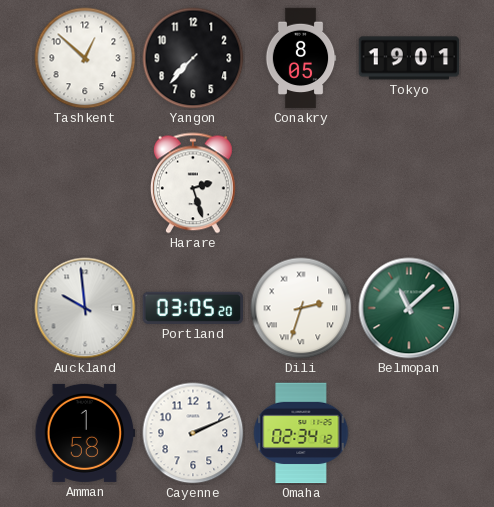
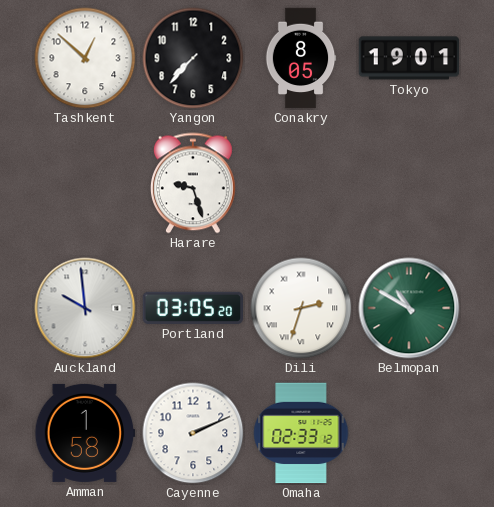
Harare: 2:27 -> 9:27 (193, 183)
Belmopan: 11:08 -> 10:50 (409, 308)
Omaha: 02:34 -> 02:33 (301, 433)
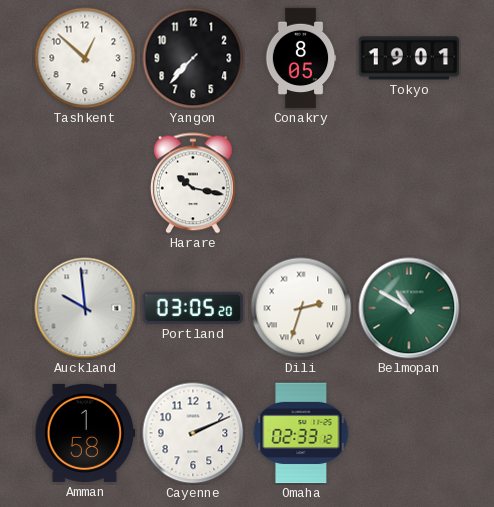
Harare: 9:27 -> 10:17 (193, 183)
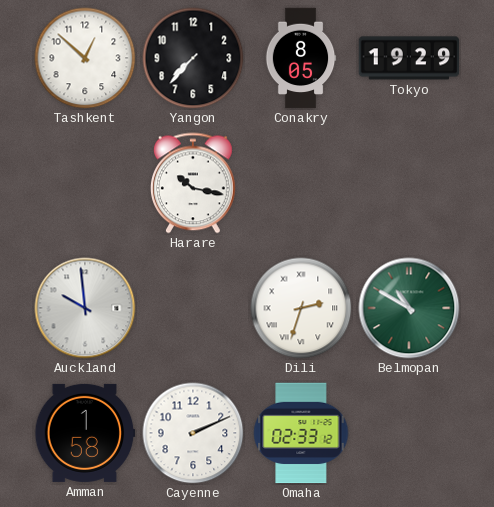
Tokyo: 19:01 -> 19:29 (409, 58)
Portland: 03:05 -> none (192, 308)
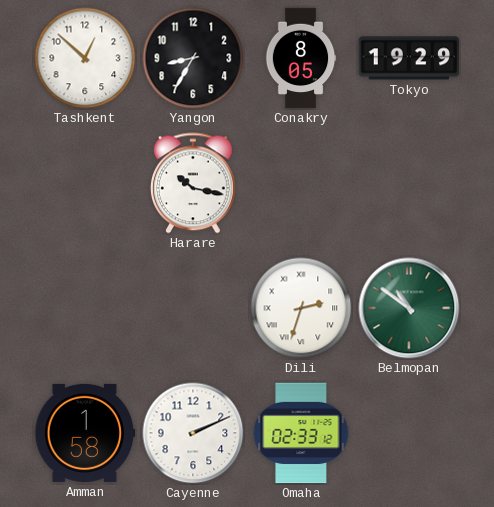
Yangon: 7:37 -> 8:35 (193, 58)
Auckland: 9:59 -> none (85, 308)
Belmopan: 10:50 -> 10:51 (409, 308)
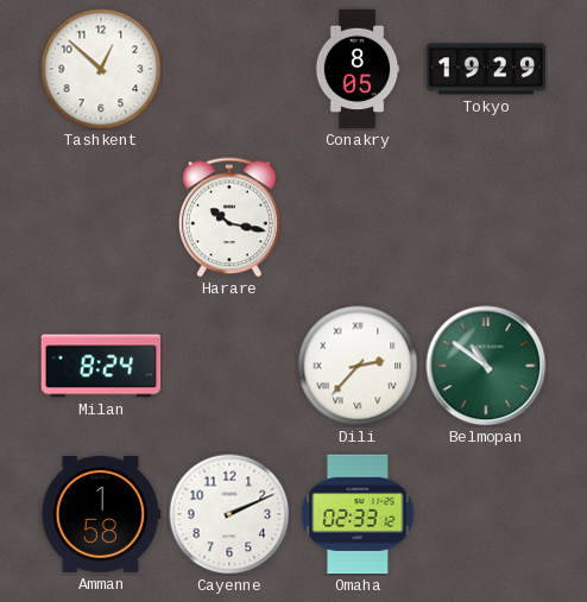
Yangon: 8:35 -> none (193, 58)
Milan: none -> 8:24 (101, 366)
Dili: 2:33 -> 2:37 (358, 366)
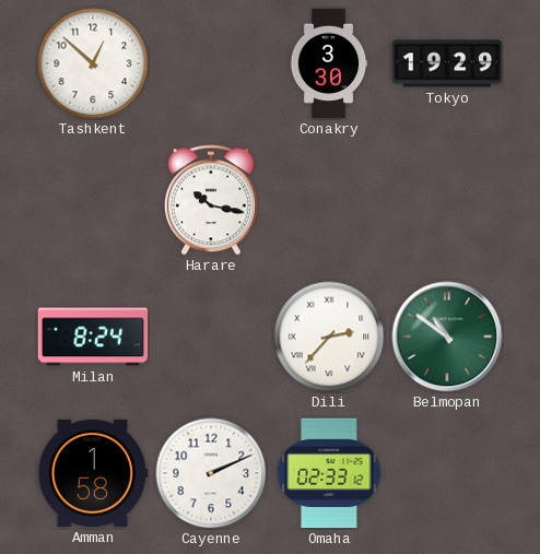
Conakry: 8:05 -> 3:30 (329, 63)
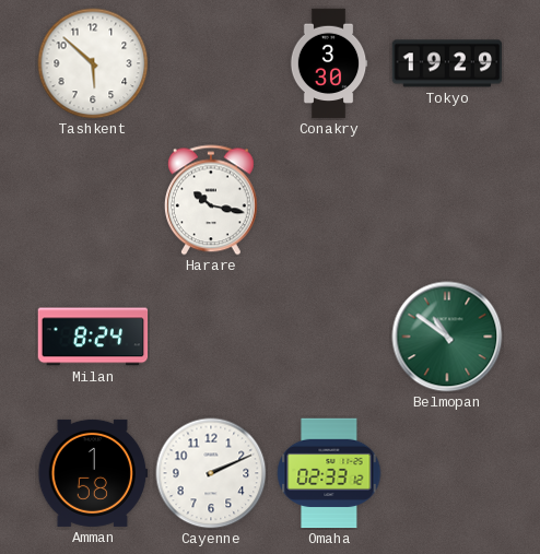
Tashkent: 12:52 -> 5:52 (93, 63)
Dili: 2:37 -> none (329, 337)
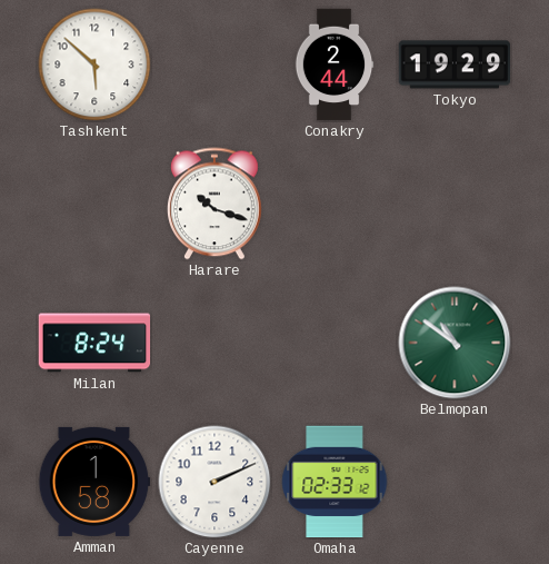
Conakry: 3:30 -> 2:44 (335, 65)
Harare: 10:17 -> 10:18 (214, 204)
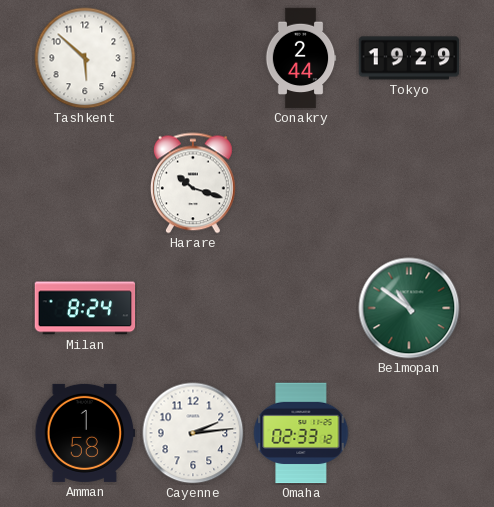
Cayenne: 2:11 -> 2:14 (193, 433)
